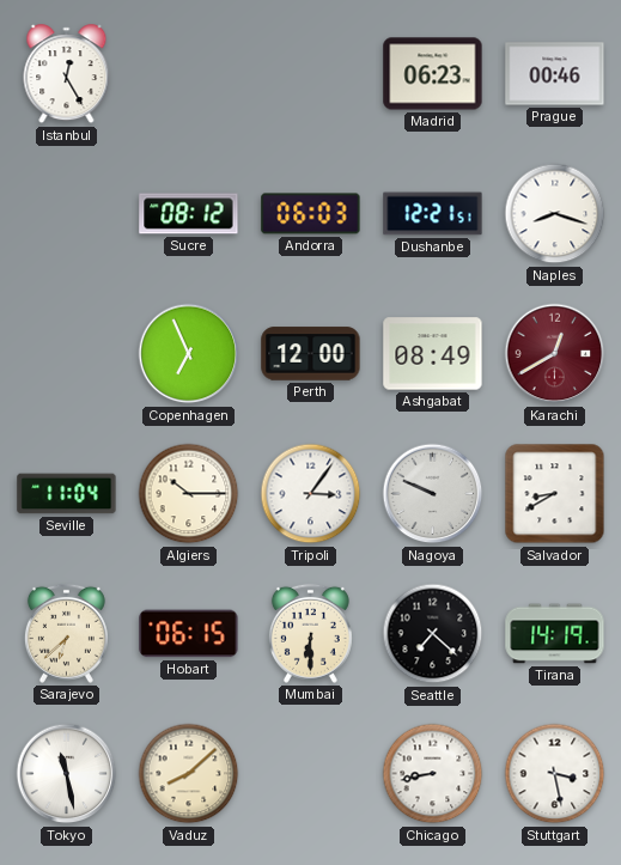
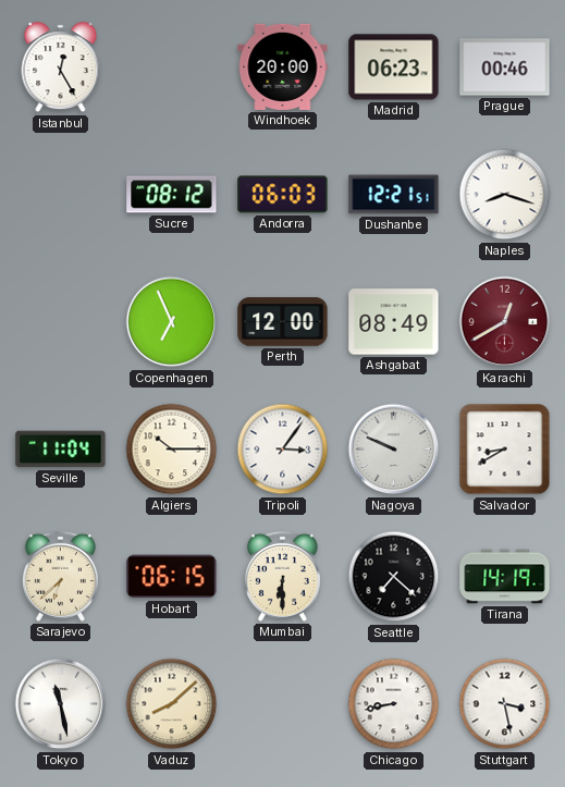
Windhoek: none -> 20:00 (283, 66)
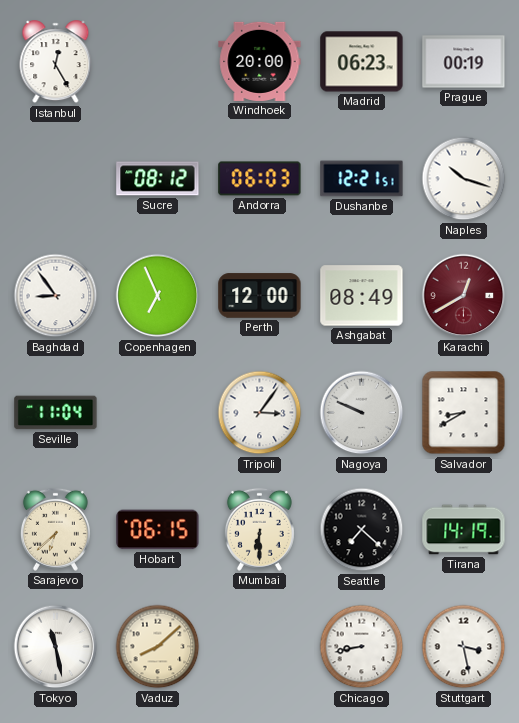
Prague: 00:46 -> 00:19 (464, 62)
Naples: 8:18 -> 10:18 (464, 179)
Baghdad: none -> 8:54 (56, 296)
Algiers: 10:15 -> none (172, 450)
